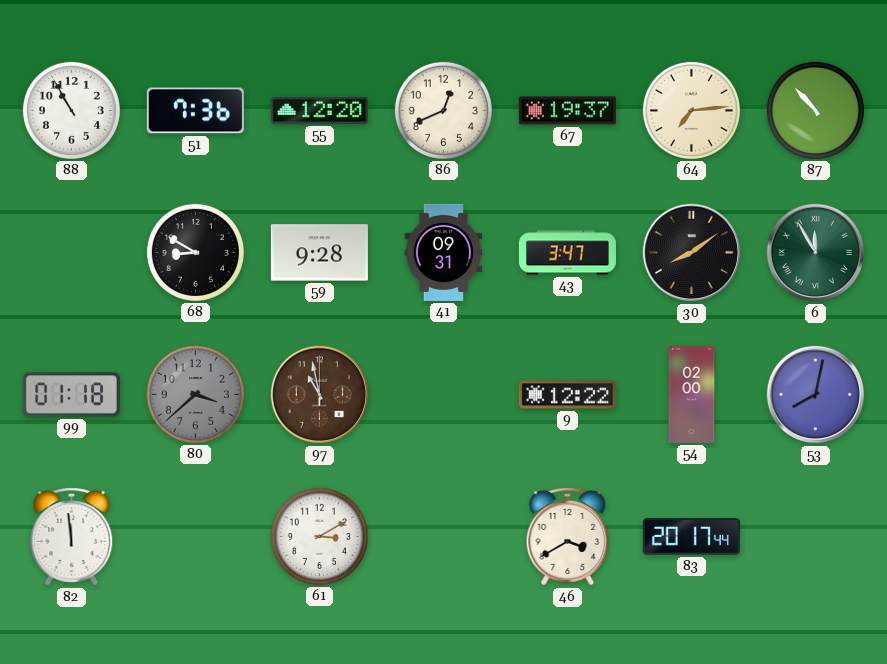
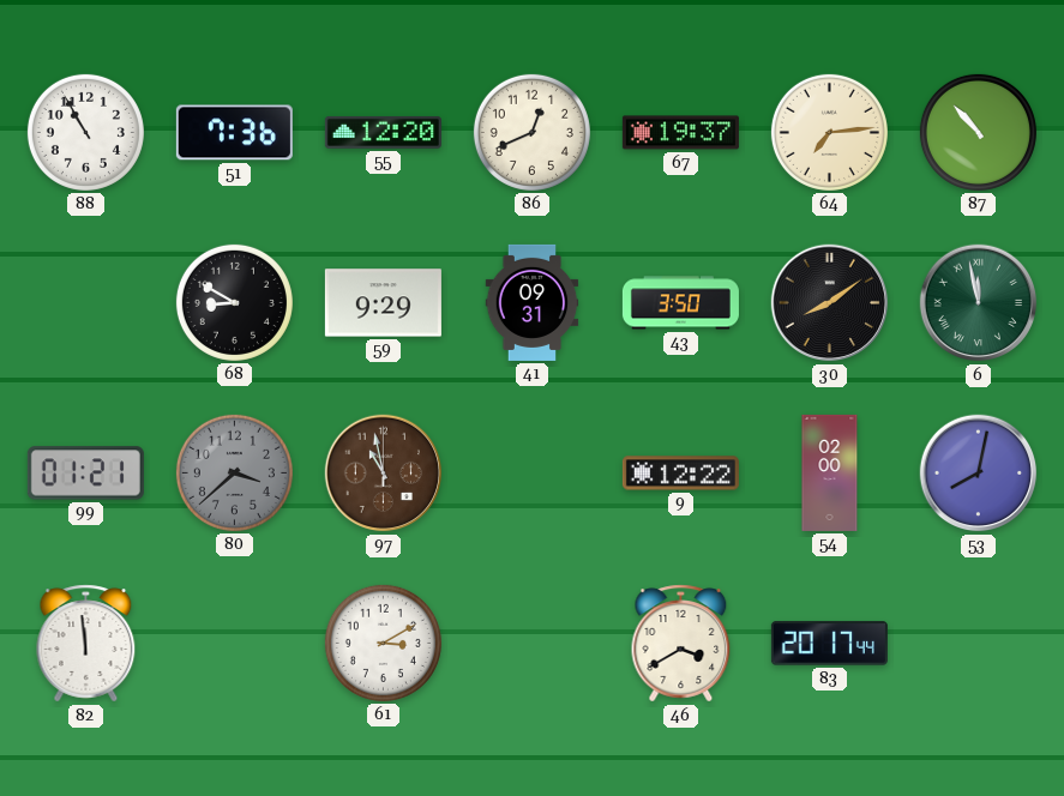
59: 9:28 -> 9:29 (383, 303)
43: 3:47 -> 3:50 (680, 303)
6: 11:55 -> 11:58 (979, 303)
99: 01:18 -> 01:21 (85, 474)
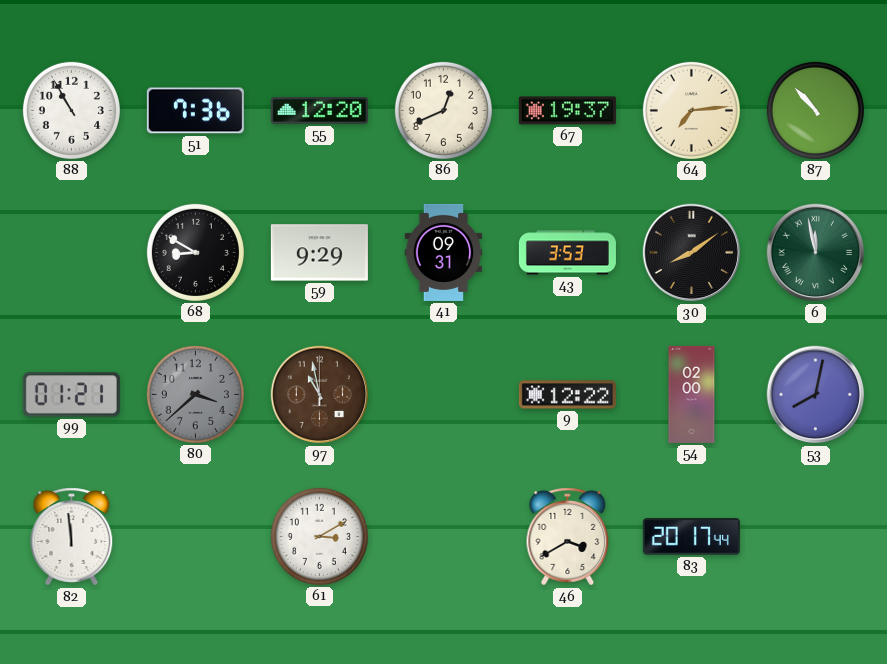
43: 3:50 -> 3:53 (567, 253)
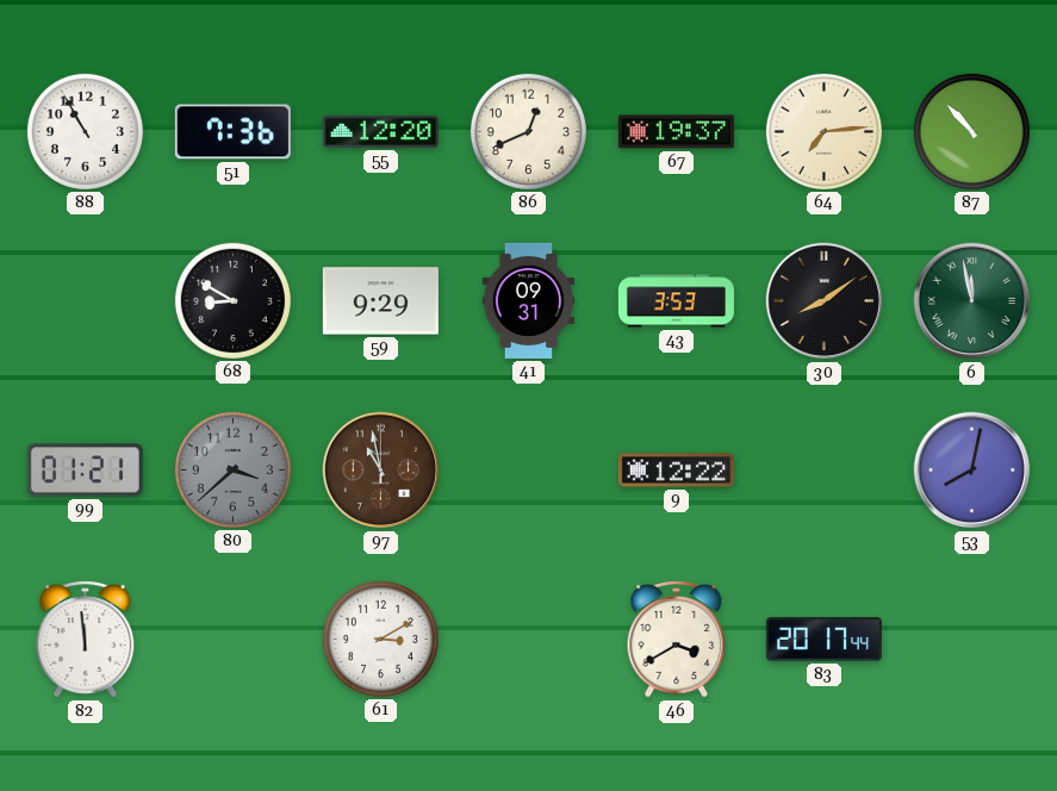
54: 02:00 -> none (692, 394)
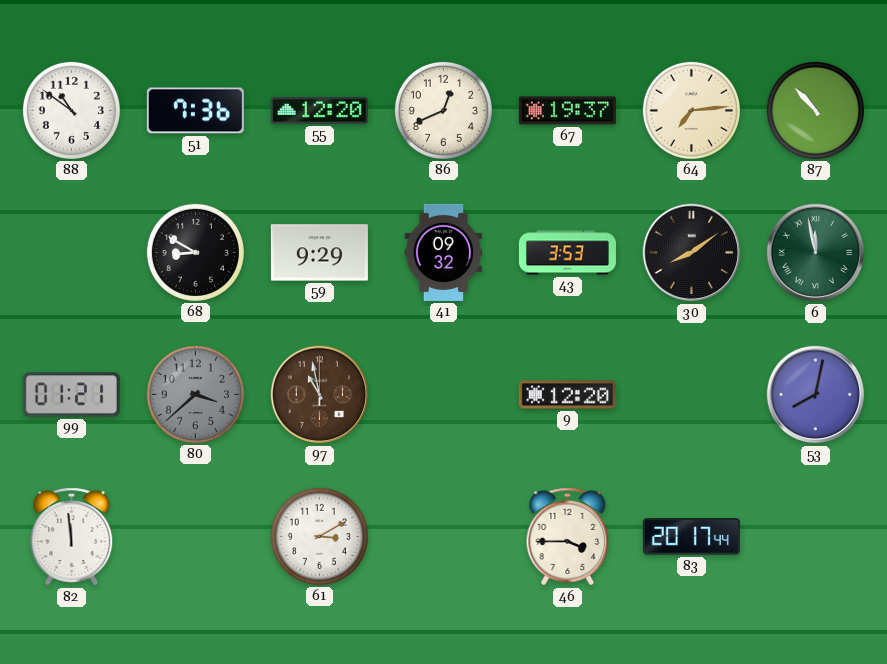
88: 10:55 -> 10:51 (71, 110)
41: 09:31 -> 09:32 (444, 252)
9: 12:22 -> 12:20 (567, 395)
46: 3:40 -> 3:45 (568, 537)
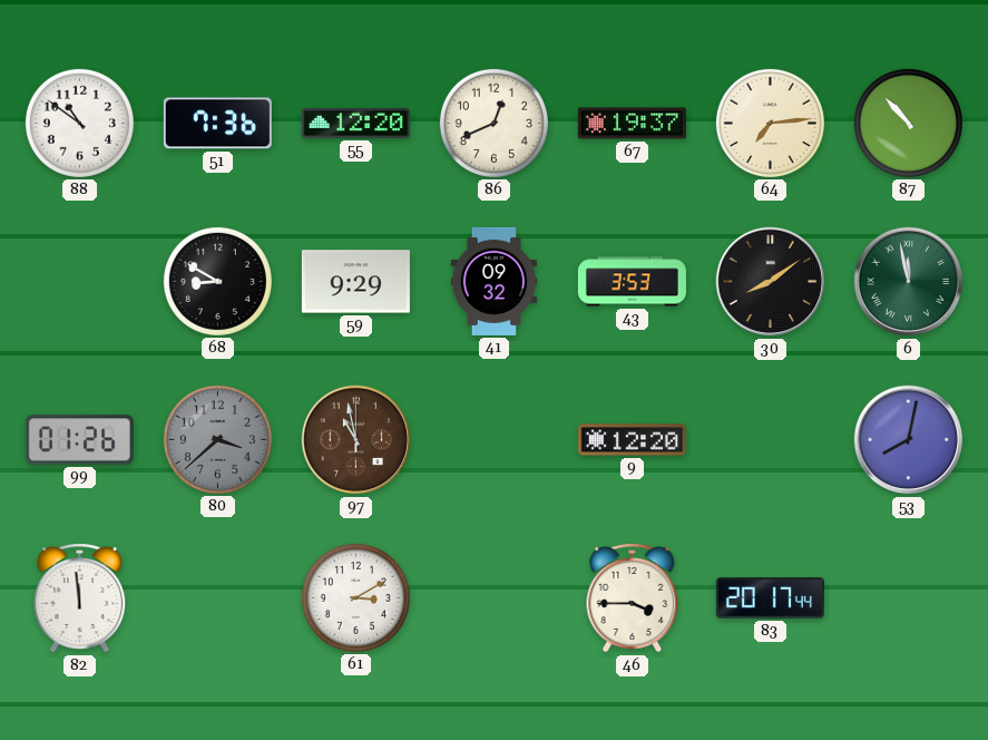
99: 01:21 -> 01:26 (79, 440)
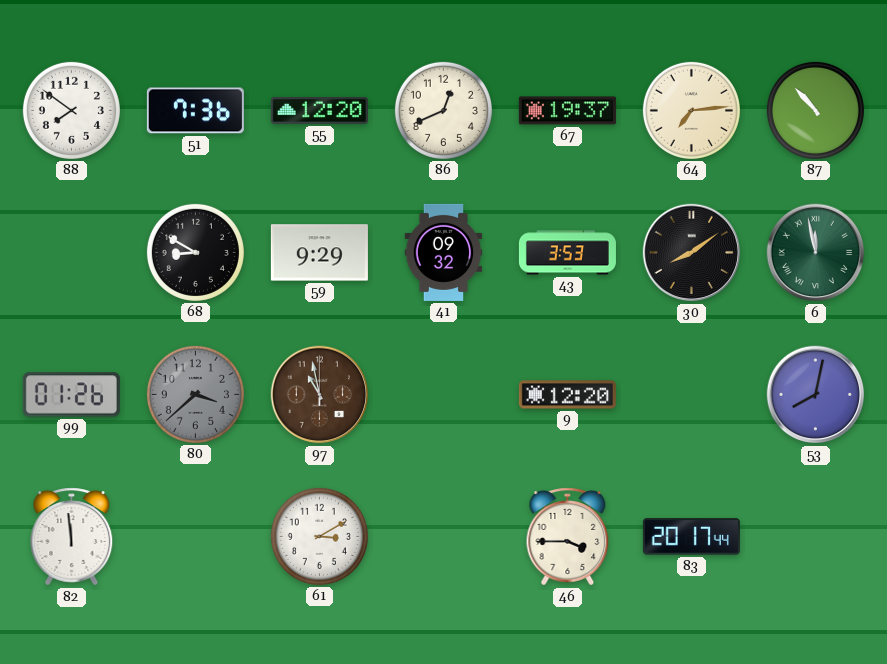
88: 10:51 -> 7:51 (71, 110)
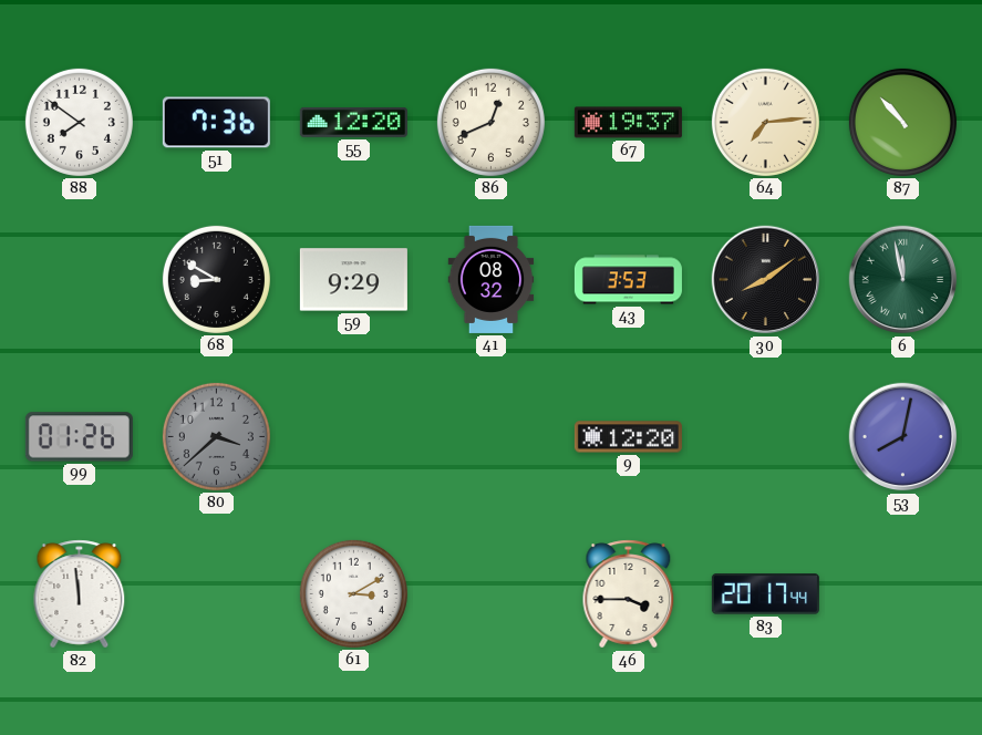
41: 09:32 -> 08:32 (492, 279)
97: 10:58 -> none (320, 395)
